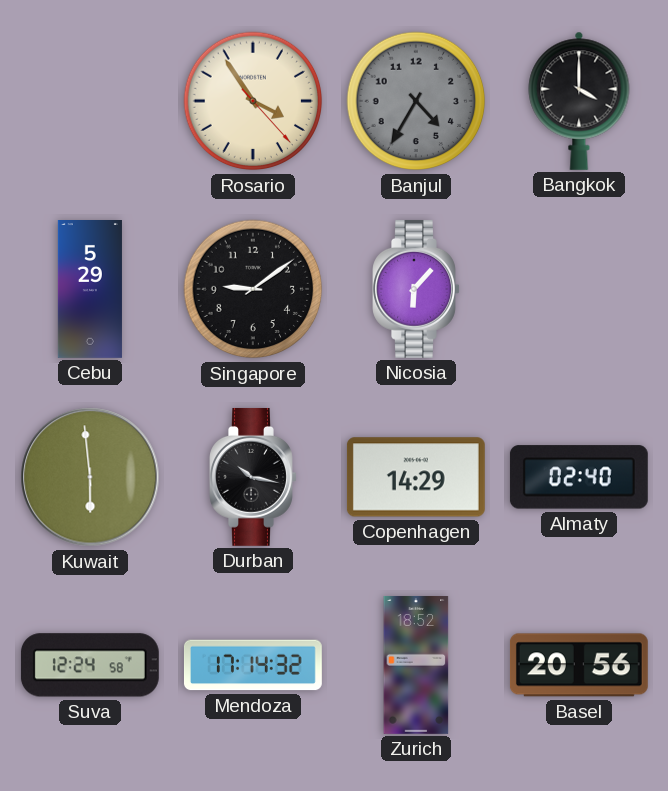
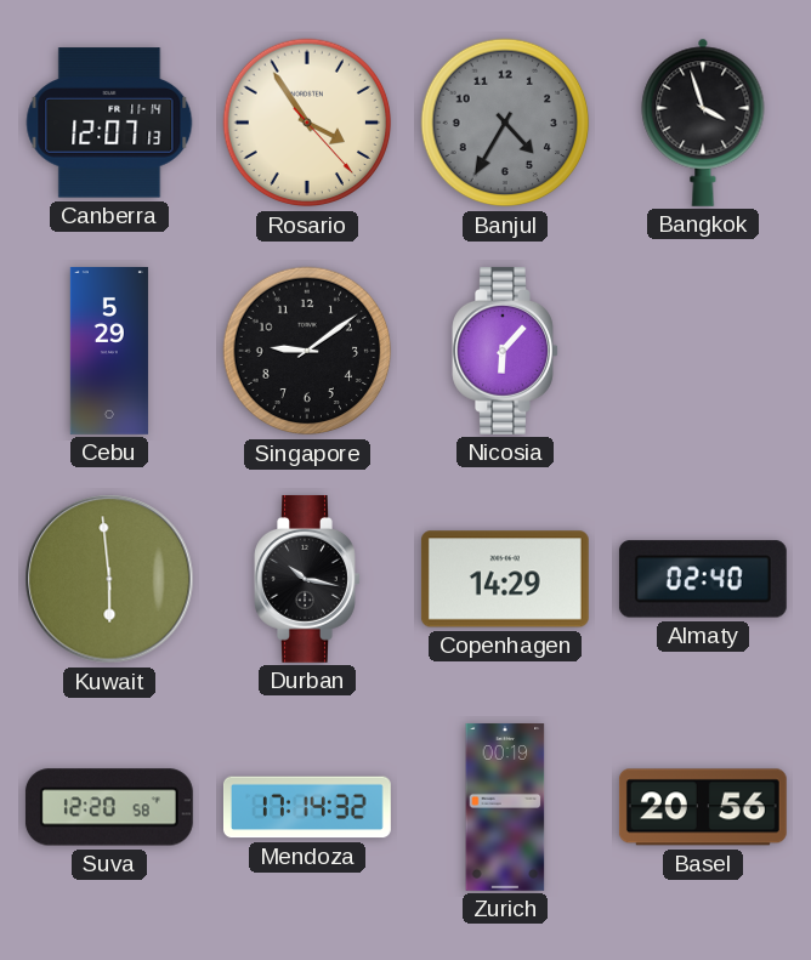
Canberra: none -> 12:07 (109, 123)
Bangkok: 4:00 -> 3:57 (703, 123)
Suva: 12:24 -> 12:20 (109, 807)
Zurich: 18:52 -> 00:19 (505, 808)
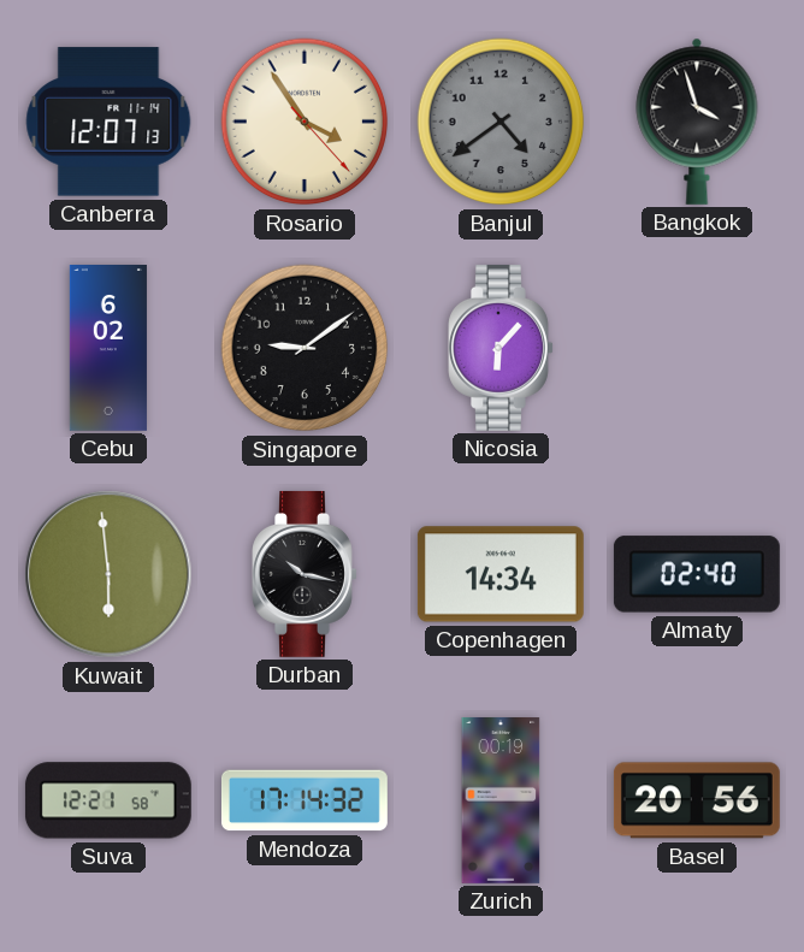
Banjul: 4:35 -> 4:39 (501, 122)
Cebu: 5:29 -> 6:02 (108, 349)
Copenhagen: 14:29 -> 14:34 (501, 574)
Suva: 12:20 -> 12:21 (108, 800)
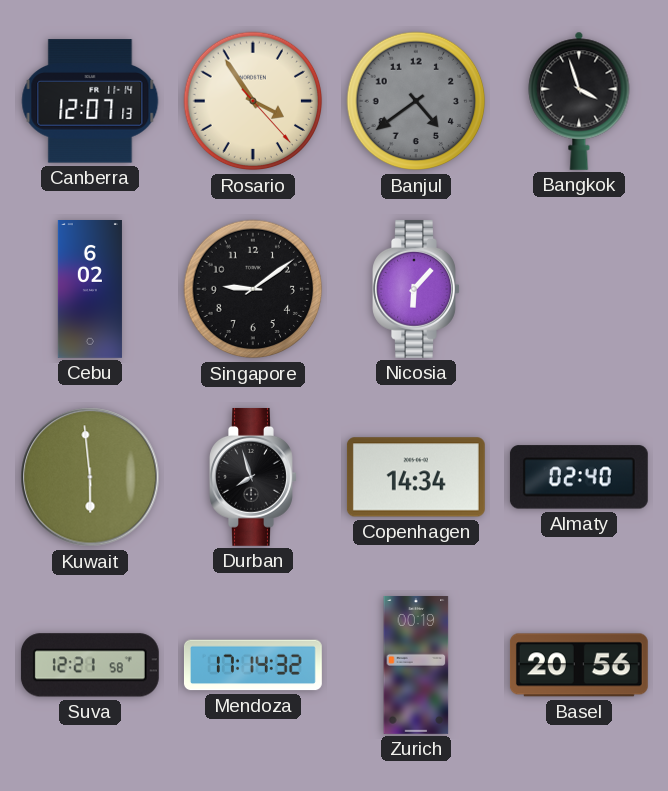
Durban: 10:17 -> 7:57 (253, 477)
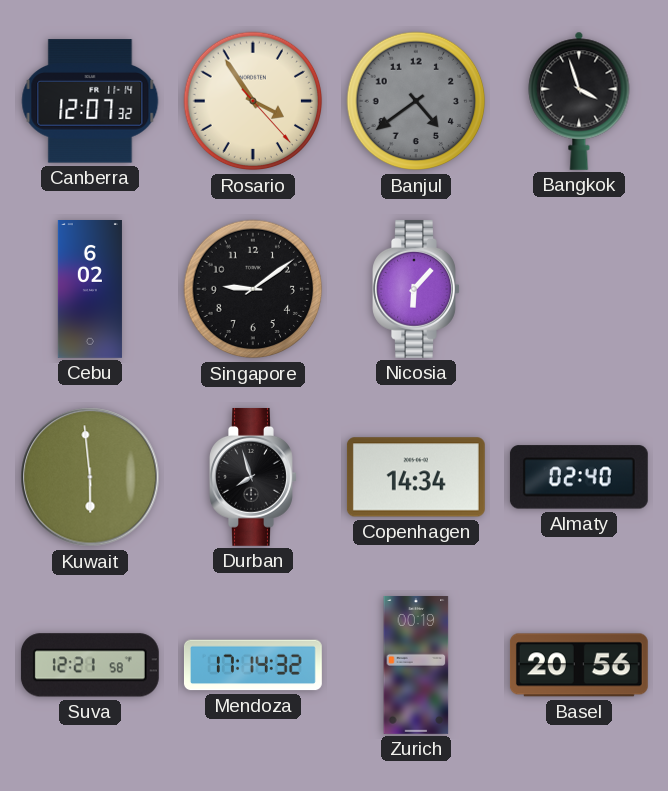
Canberra: 12:07:13 -> 12:07:32 (90, 101)
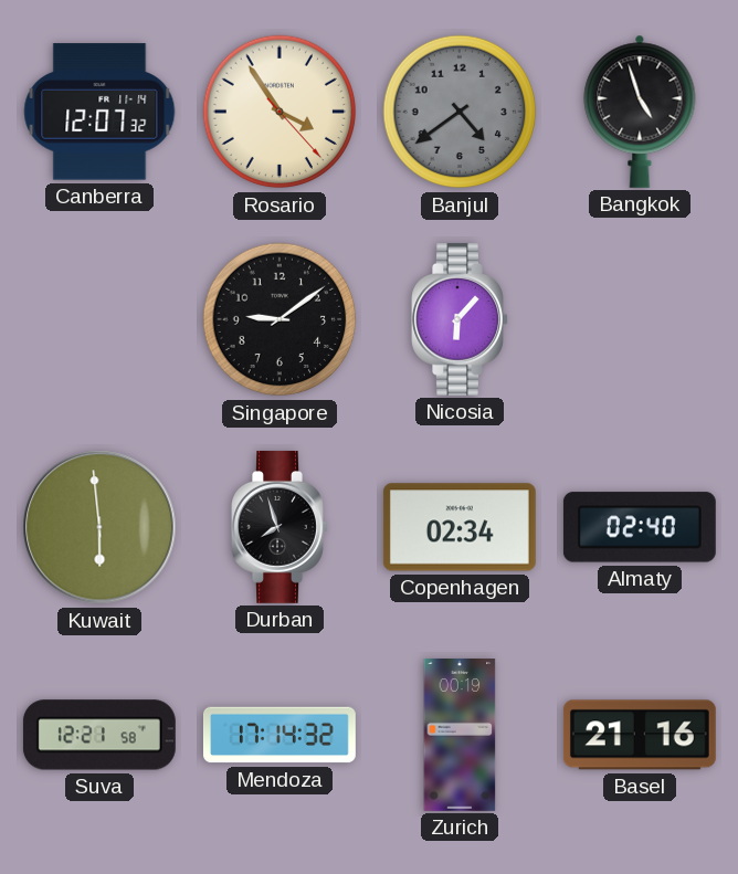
Bangkok: 3:57 -> 4:57 (640, 112)
Cebu: 6:02 -> none (90, 290)
Copenhagen: 14:34 -> 02:34 (460, 527)
Basel: 20:56 -> 21:16 (640, 735)
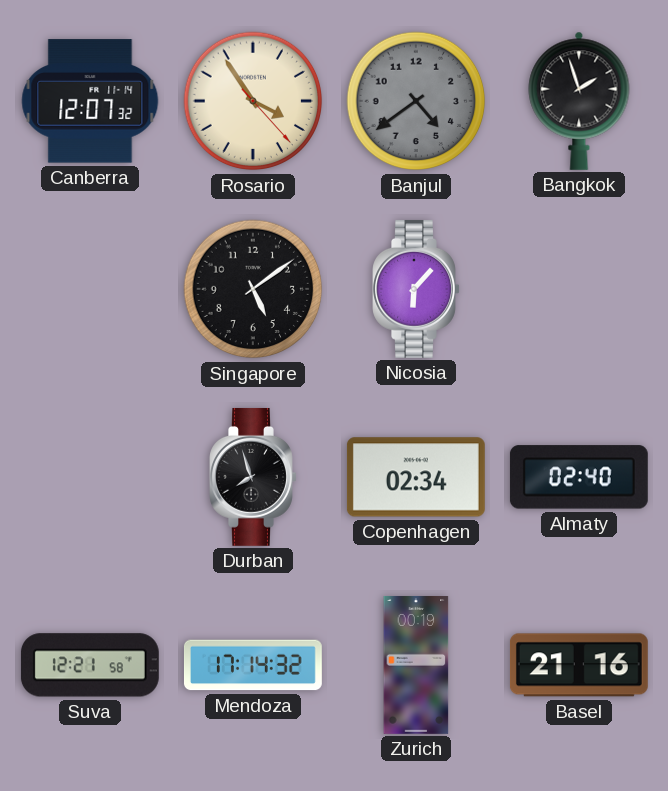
Bangkok: 4:57 -> 1:57 (579, 101)
Singapore: 9:09 -> 5:09 (253, 289)
Kuwait: 5:59 -> none (99, 527)
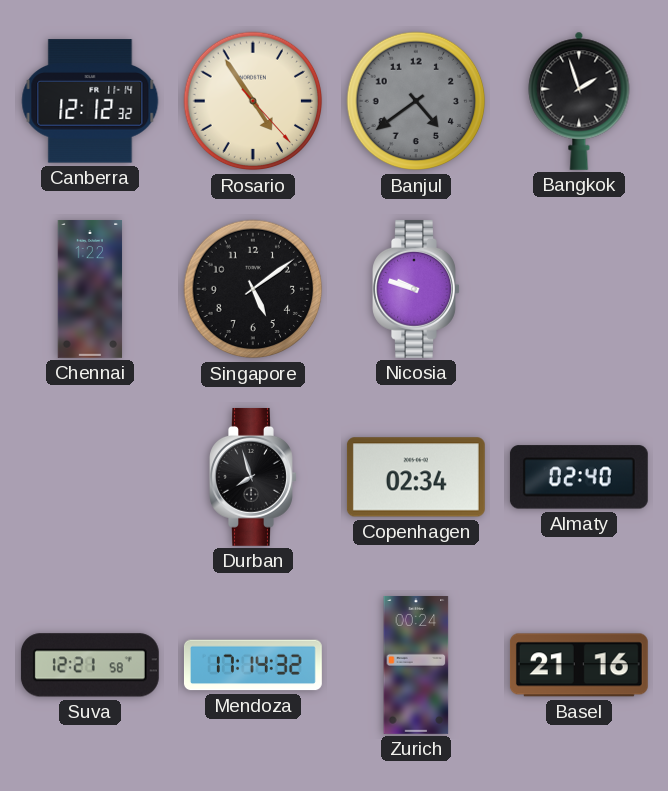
Canberra: 12:07 -> 12:12 (90, 101)
Rosario: 3:54 -> 4:54 (253, 101)
Chennai: none -> 1:22 (90, 290)
Nicosia: 6:07 -> 9:48 (416, 289)
Zurich: 00:19 -> 00:24 (416, 666)
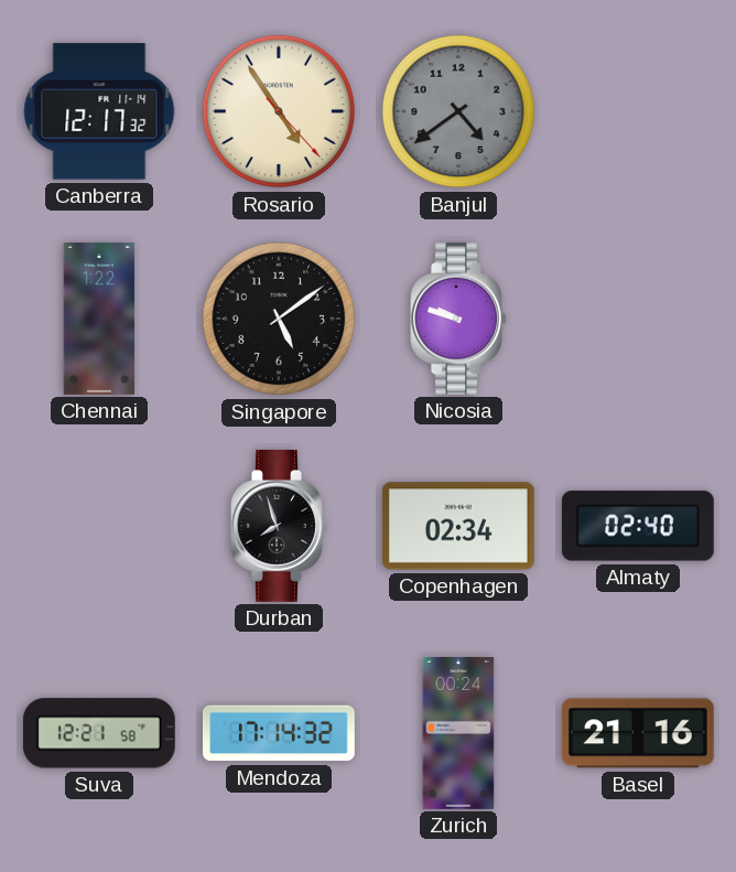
Canberra: 12:12 -> 12:17 (99, 111)
Bangkok: 1:57 -> none (579, 101)
